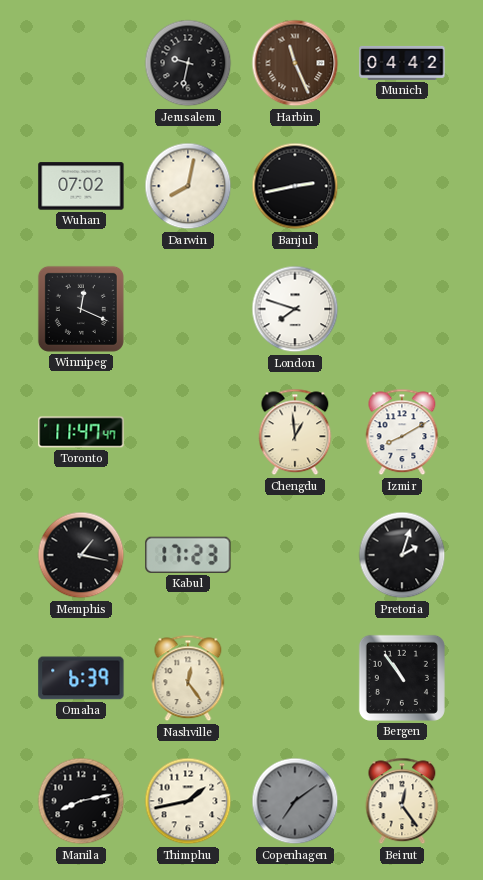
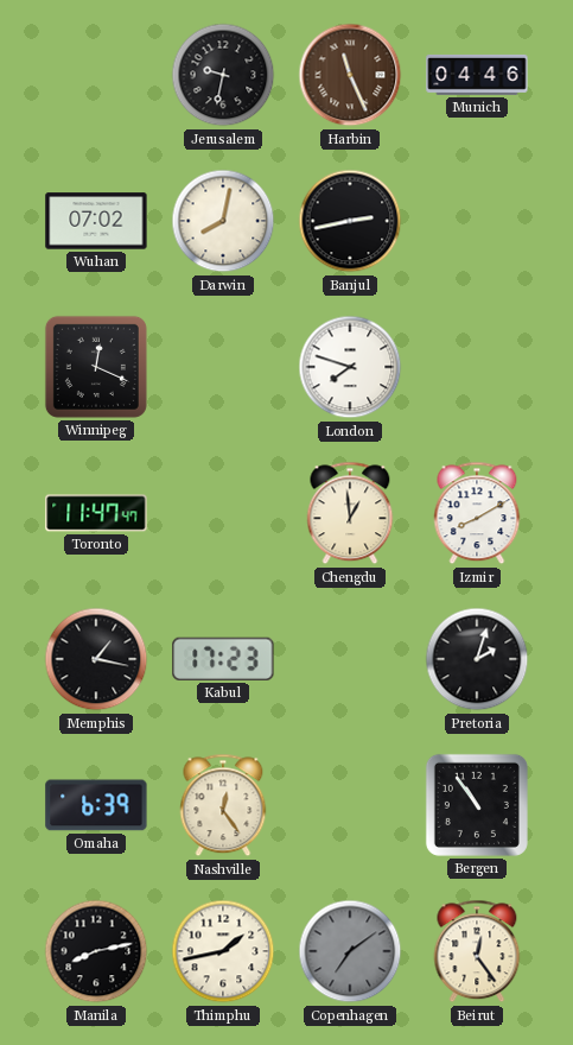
Munich: 04:42 -> 04:46 (477, 75)
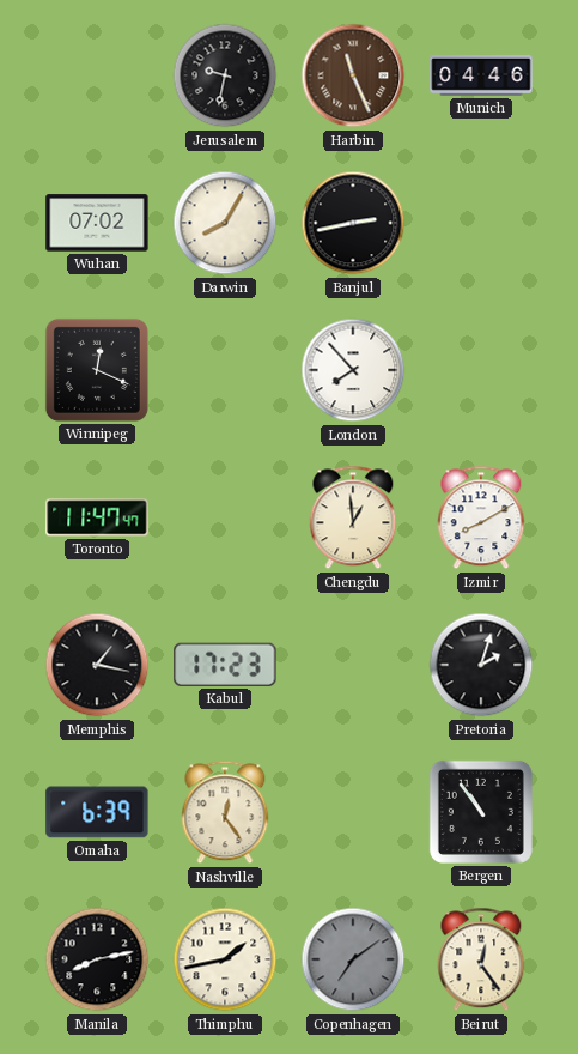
Darwin: 8:02 -> 8:05 (225, 223)
London: 7:48 -> 7:53 (353, 370)
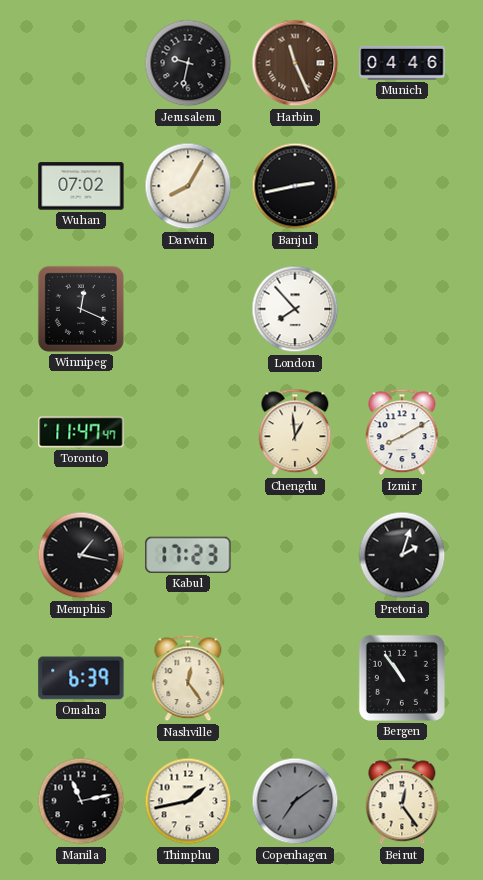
Manila: 8:13 -> 11:13 (81, 801)
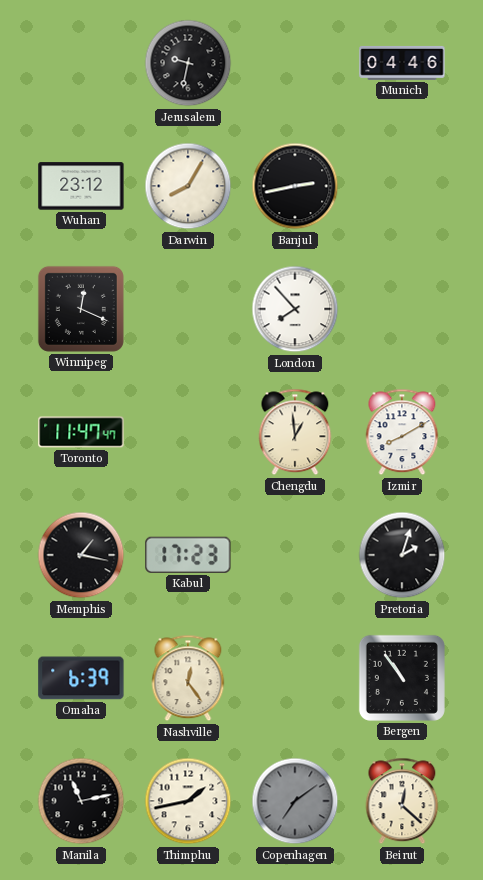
Harbin: 11:26 -> none (295, 63)
Wuhan: 07:02 -> 23:12 (81, 186)
Beirut: 12:24 -> 12:22 (402, 801)
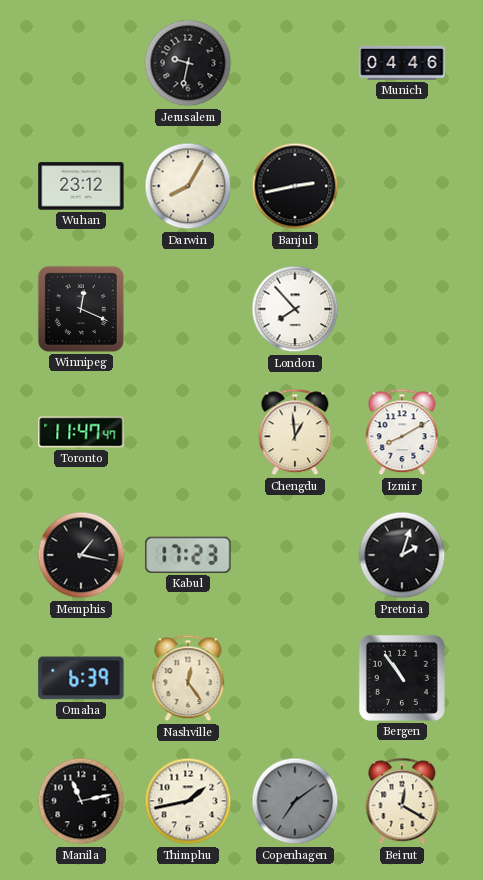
Beirut: 12:22 -> 12:20 (402, 801)
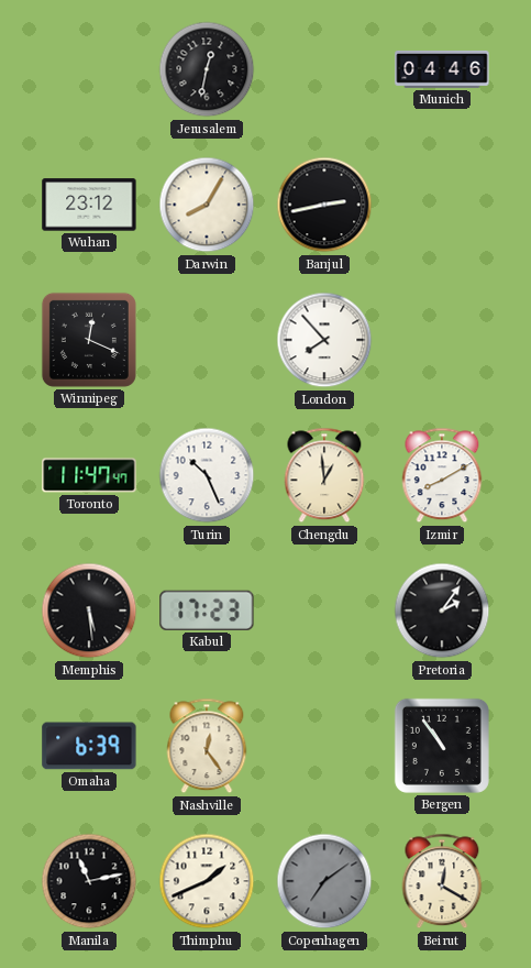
Jerusalem: 9:32 -> 12:32 (207, 69)
Turin: none -> 10:26 (207, 475)
Memphis: 1:17 -> 5:29 (89, 610)
Pretoria: 2:03 -> 2:06 (442, 610)
Thimphu: 1:43 -> 1:41 (207, 881)
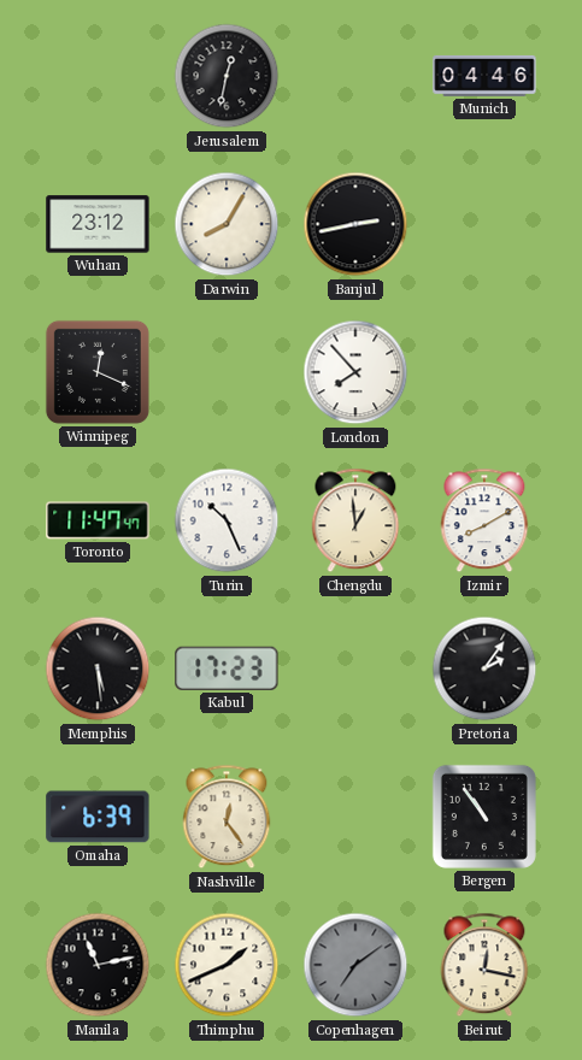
Beirut: 12:20 -> 12:17 (484, 965)
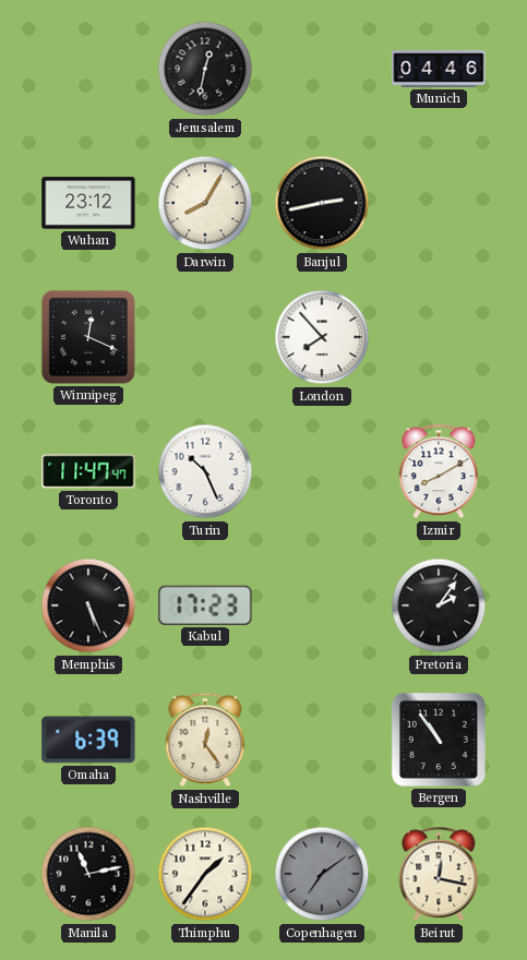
Chengdu: 12:59 -> none (355, 520)
Memphis: 5:29 -> 5:26 (88, 605)
Thimphu: 1:41 -> 1:36 (205, 874)
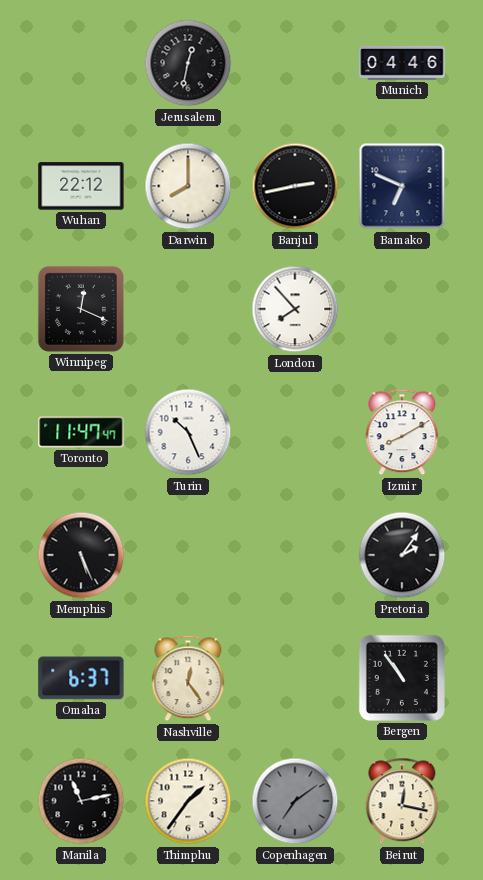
Wuhan: 23:12 -> 22:12 (81, 186)
Darwin: 8:05 -> 8:00 (188, 186)
Bamako: none -> 6:49 (402, 186)
Kabul: 17:23 -> none (205, 605)
Omaha: 6:39 -> 6:37 (81, 678)
